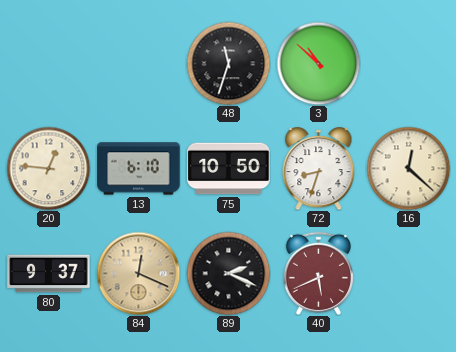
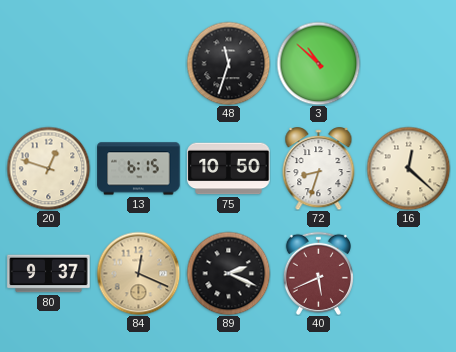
20: 12:46 -> 12:48 (48, 168)
13: 6:10 -> 6:15 (139, 169)
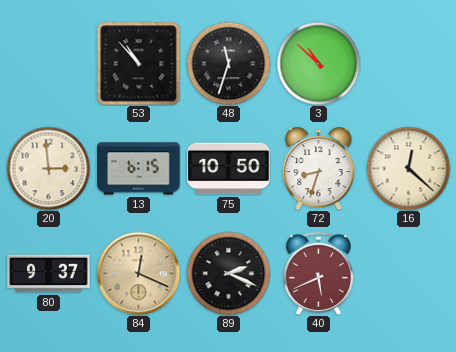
53: none -> 10:53 (138, 63)
20: 12:48 -> 2:59 (48, 168)
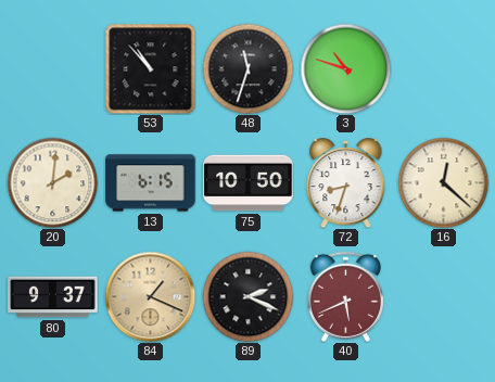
3: 10:52 -> 10:48 (345, 68)
20: 2:59 -> 2:01 (52, 182)
84: 12:19 -> 1:19 (150, 296)
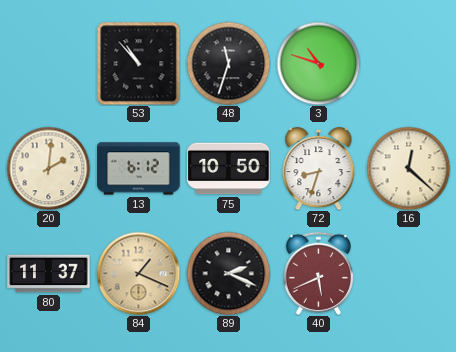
13: 6:15 -> 6:12 (139, 169)
80: 9:37 -> 11:37 (49, 274)
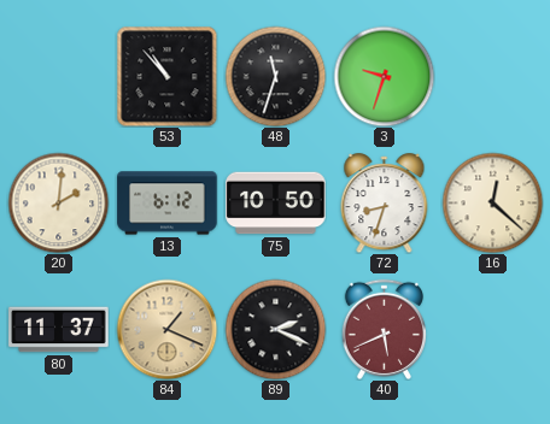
3: 10:48 -> 9:33 (384, 76)
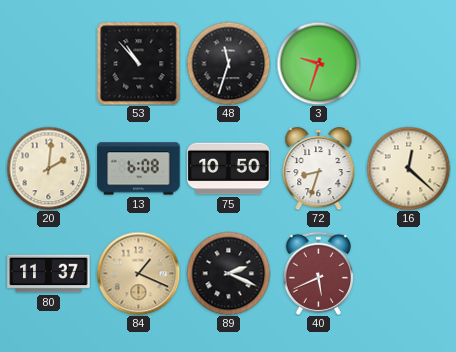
13: 6:12 -> 6:08 (139, 169)
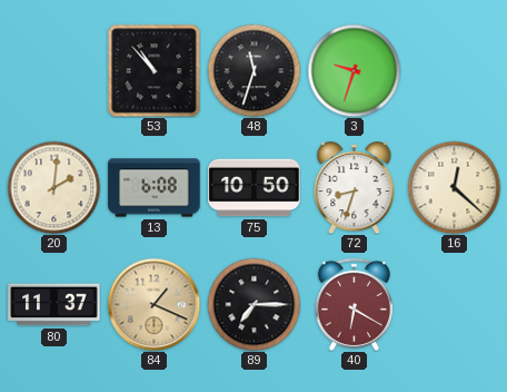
89: 2:19 -> 7:15 (254, 304)
40: 5:41 -> 6:20 (354, 304)
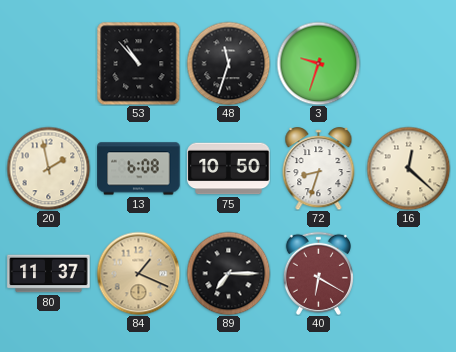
20: 2:01 -> 1:58 (48, 168)
